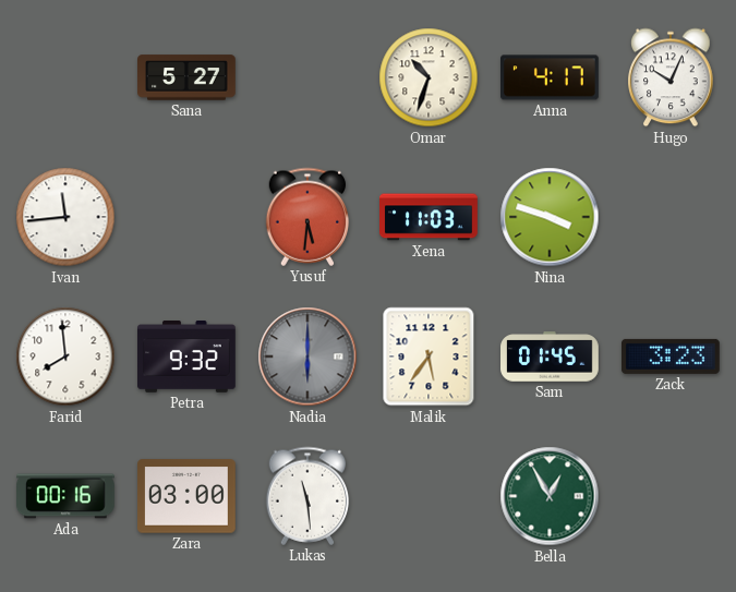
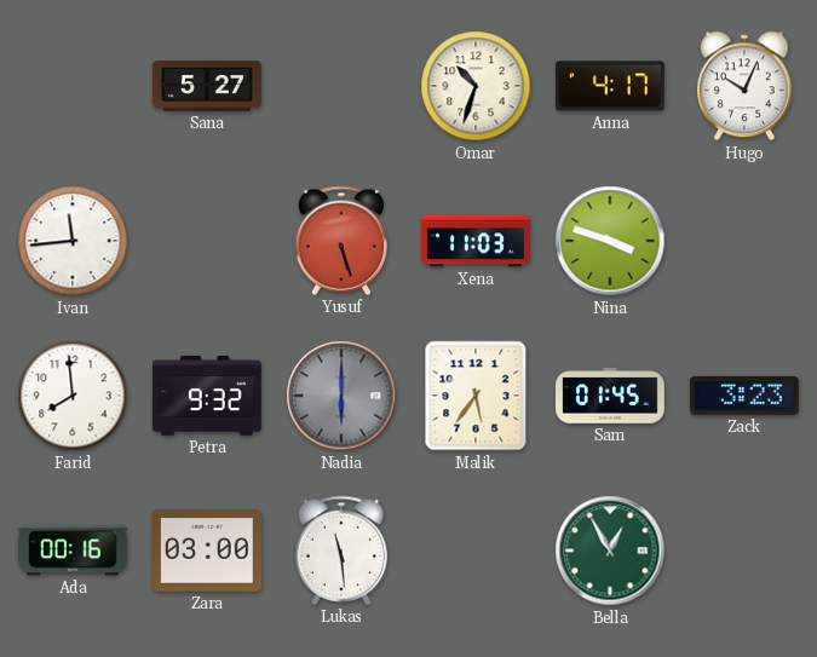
Yusuf: 5:31 -> 5:27 (341, 241)
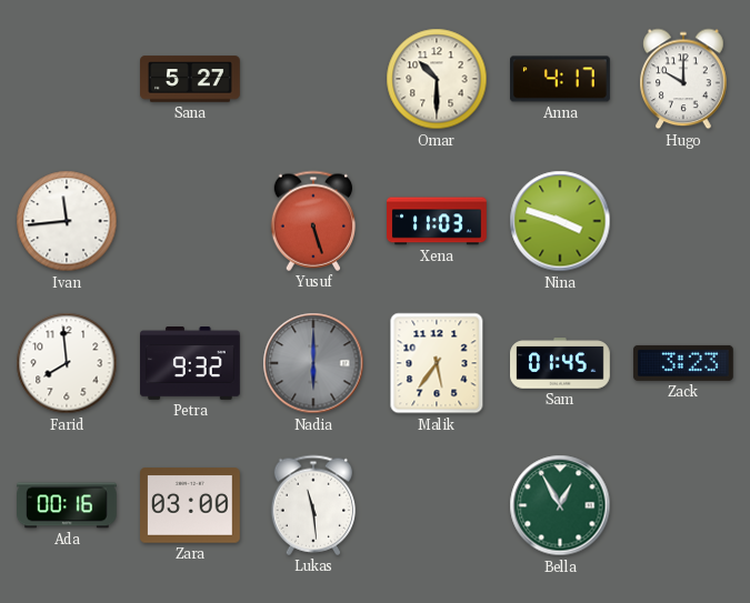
Omar: 10:33 -> 10:30 (437, 79)
Hugo: 10:04 -> 10:00 (683, 79)
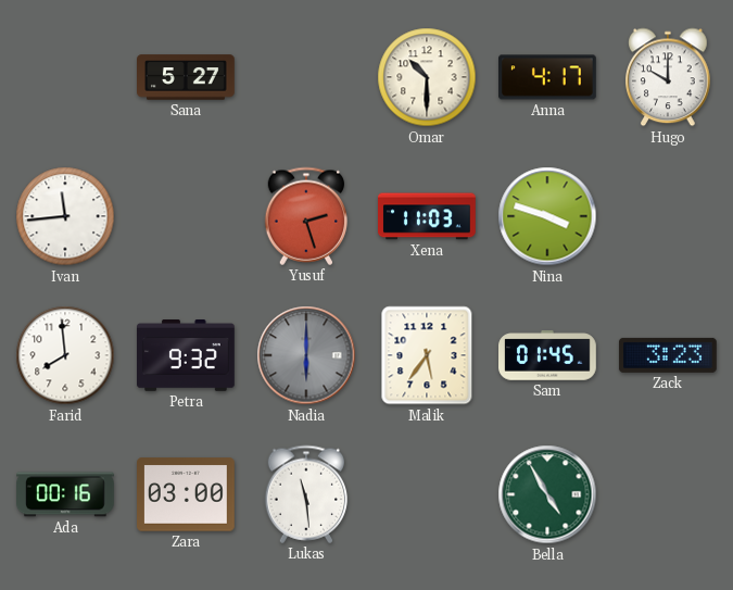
Yusuf: 5:27 -> 2:27 (306, 216)
Bella: 12:55 -> 4:55 (547, 494)
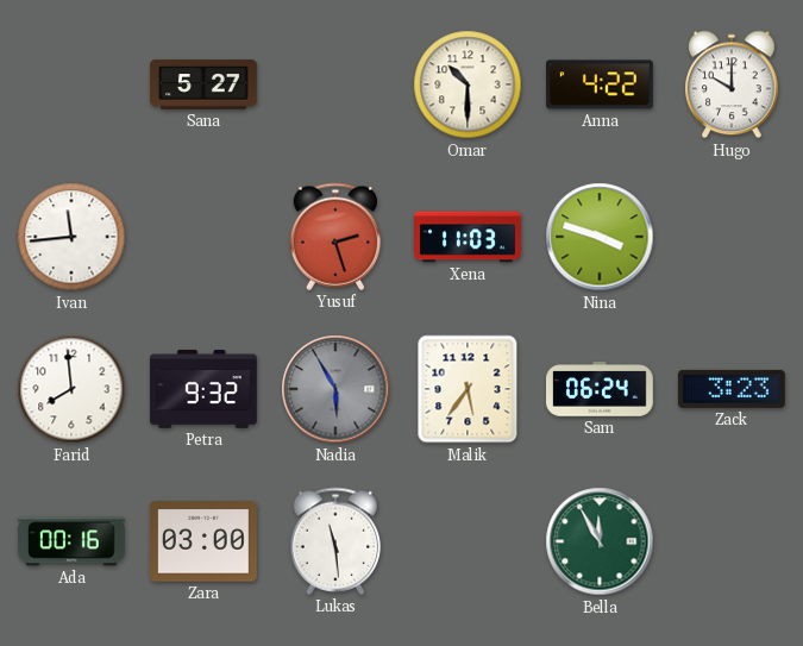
Anna: 4:17 -> 4:22 (601, 84)
Nadia: 6:00 -> 5:55 (335, 389)
Sam: 01:45 -> 06:24 (601, 389)
Bella: 4:55 -> 11:55 (600, 541)
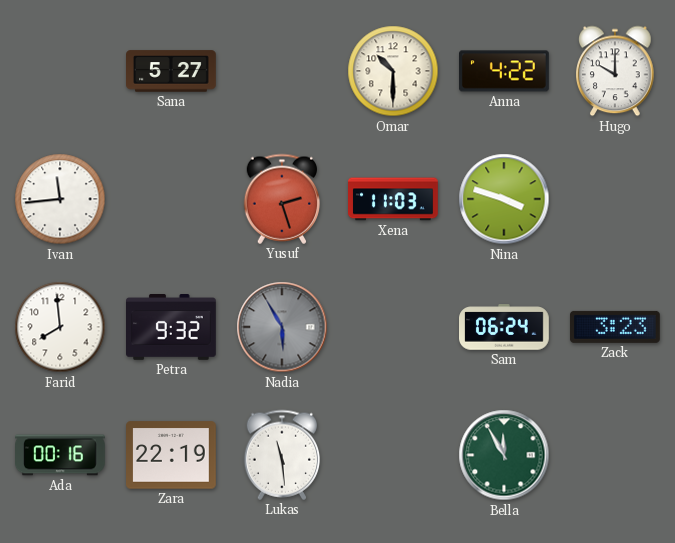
Malik: 5:36 -> none (468, 389)
Zara: 03:00 -> 22:19 (172, 455)
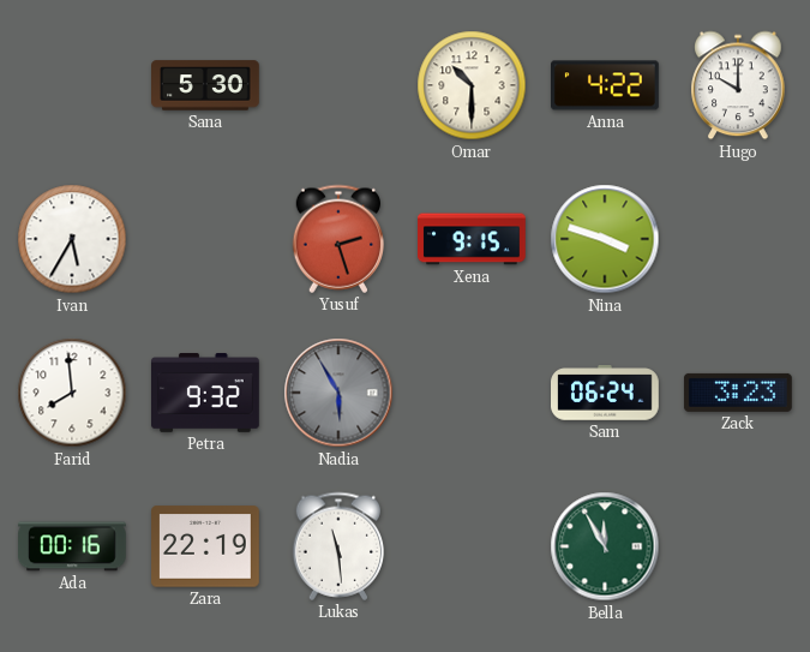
Sana: 5:27 -> 5:30 (206, 85)
Ivan: 11:44 -> 5:35 (72, 239)
Xena: 11:03 -> 9:15 (473, 239)
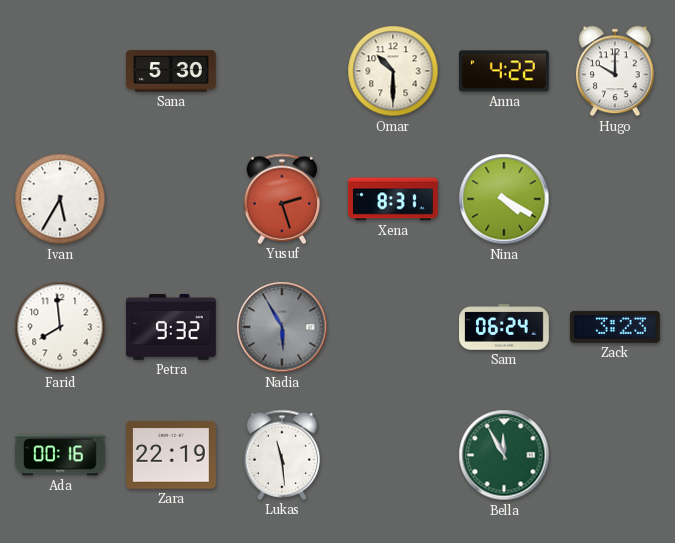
Xena: 9:15 -> 8:31 (394, 199)
Nina: 3:48 -> 4:20 (504, 199)
